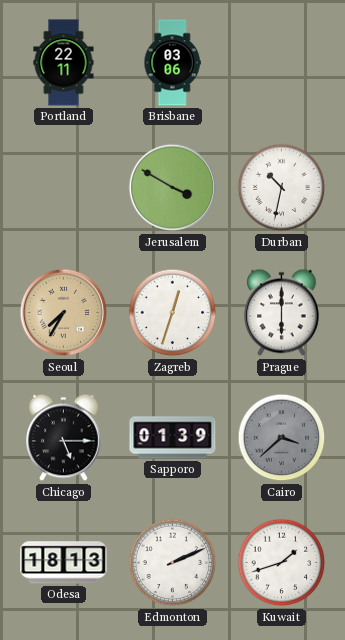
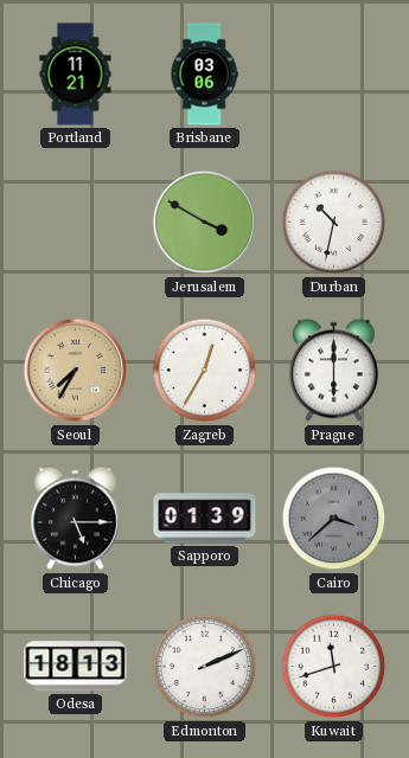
Portland: 22:11 -> 11:21 (76, 75)
Zagreb: 12:33 -> 12:35 (205, 371)
Kuwait: 1:42 -> 11:42 (334, 667)
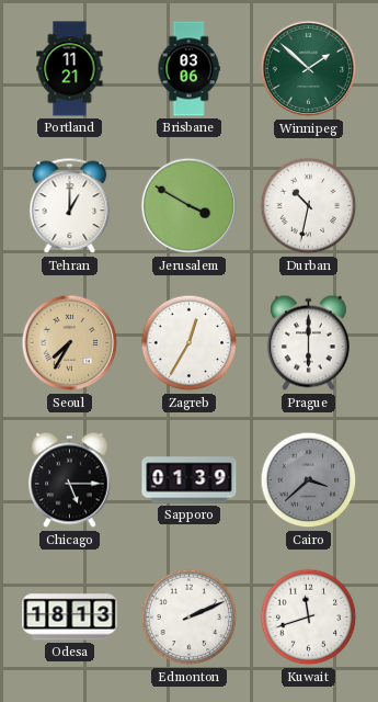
Winnipeg: none -> 1:52 (309, 69)
Tehran: none -> 1:00 (70, 206)
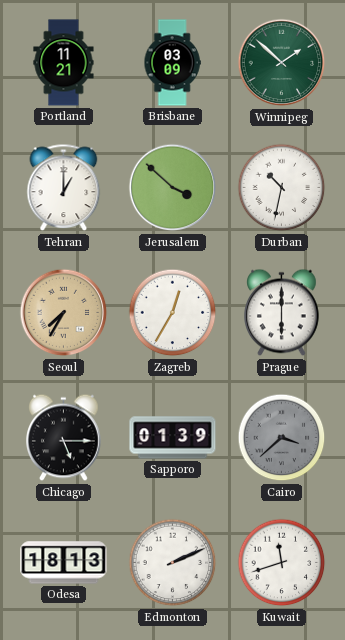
Brisbane: 03:06 -> 03:09 (172, 63)
Jerusalem: 3:50 -> 3:52 (173, 188)
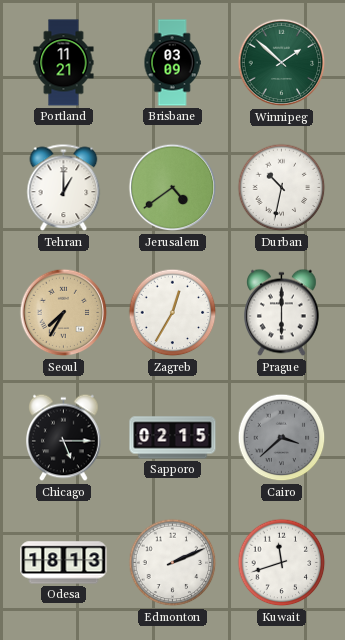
Jerusalem: 3:52 -> 4:39 (173, 188)
Sapporo: 01:39 -> 02:15 (173, 438)
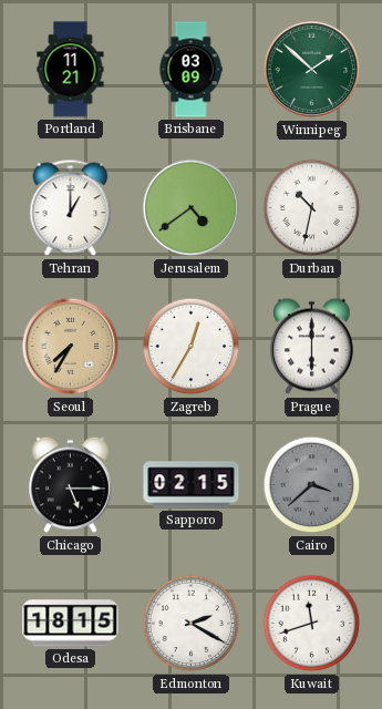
Odesa: 18:13 -> 18:15 (71, 624)
Edmonton: 2:11 -> 2:20 (192, 624)
